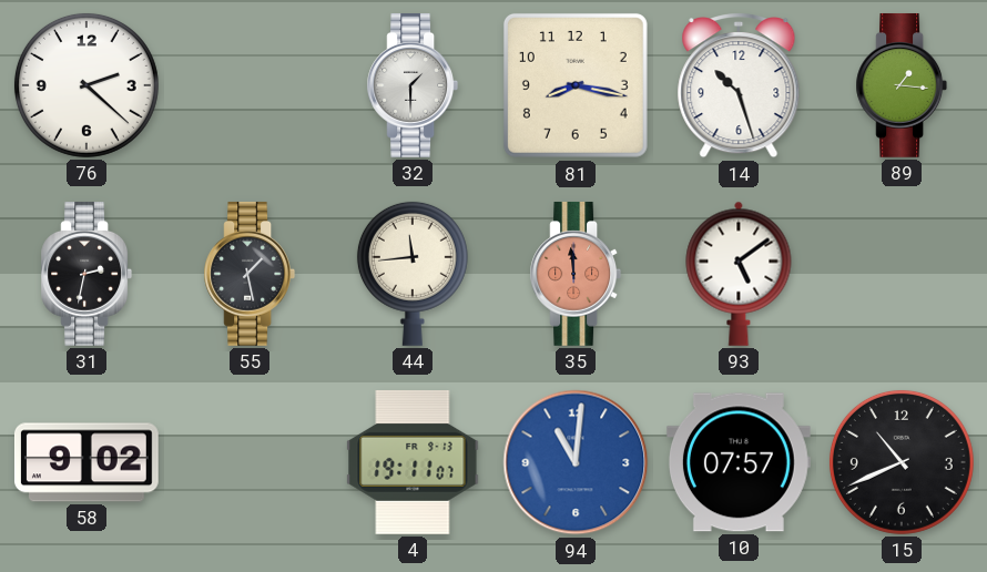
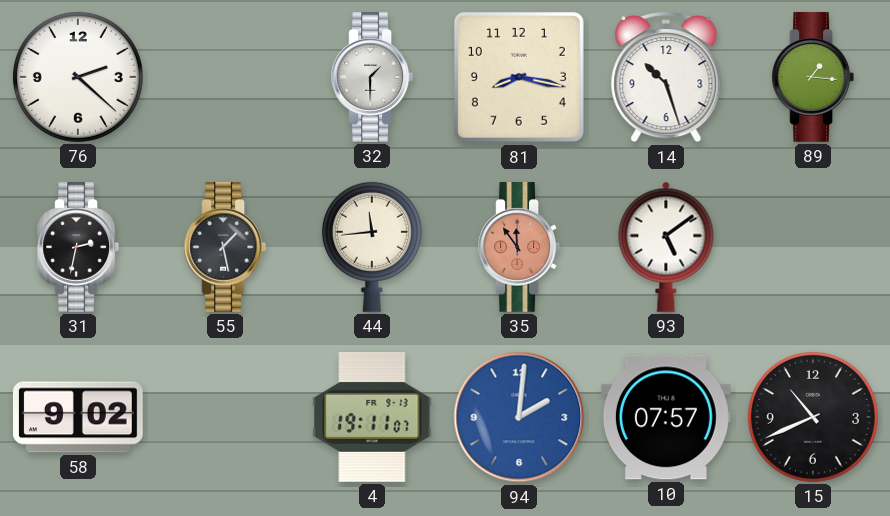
35: 11:59 -> 11:54 (519, 247)
94: 11:01 -> 2:01 (519, 417)
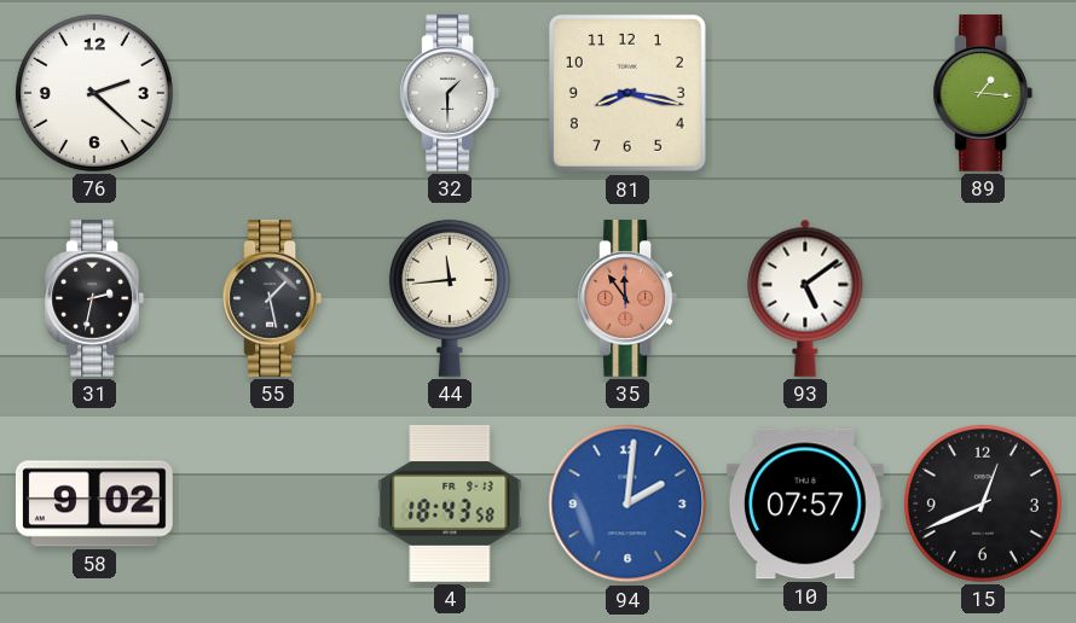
14: 10:27 -> none (666, 78)
4: 19:11 -> 18:43 (450, 503)
15: 10:41 -> 12:41 (983, 503)
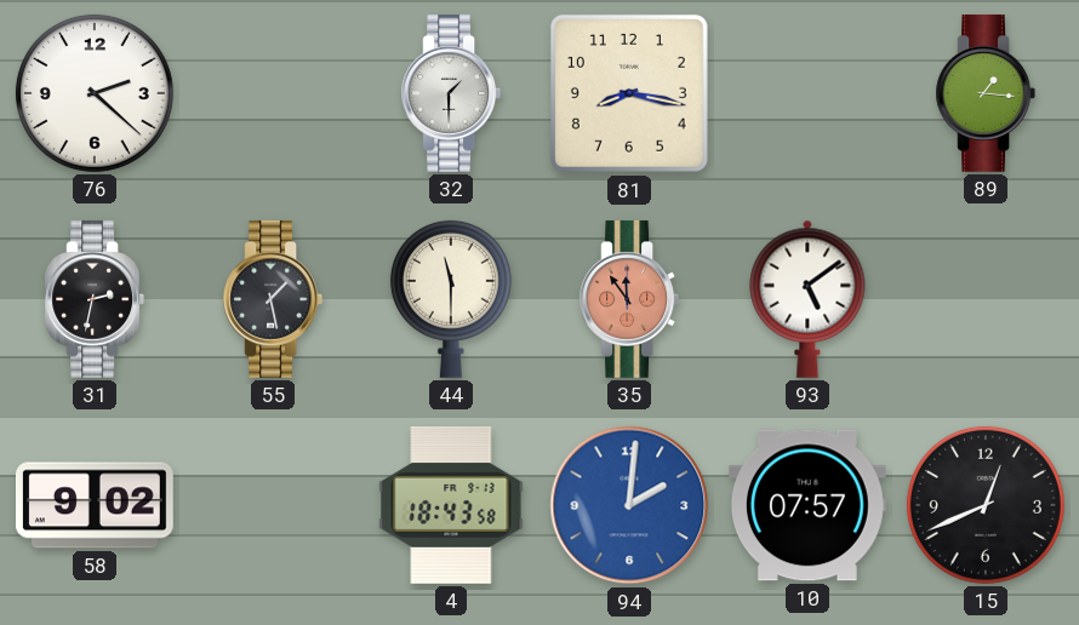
44: 11:44 -> 11:30 (451, 299)
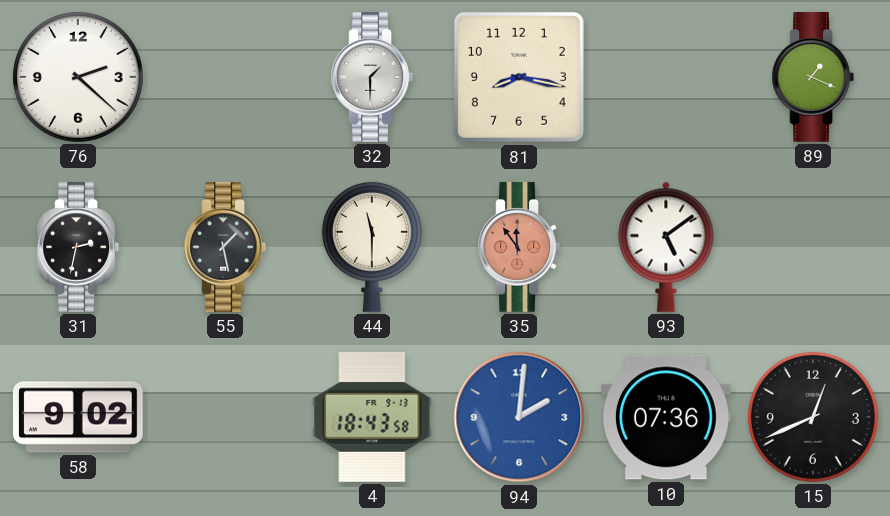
89: 1:16 -> 1:19 (813, 77)
10: 07:57 -> 07:36 (666, 417)
